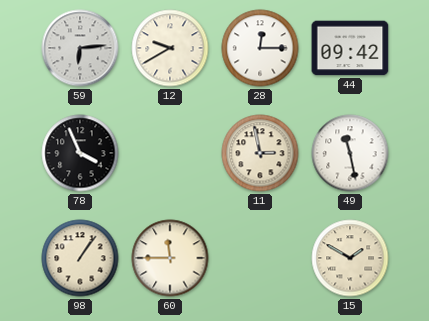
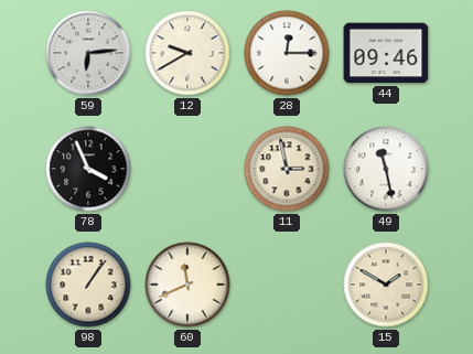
44: 09:42 -> 09:46 (386, 53)
60: 11:45 -> 11:41 (187, 285)
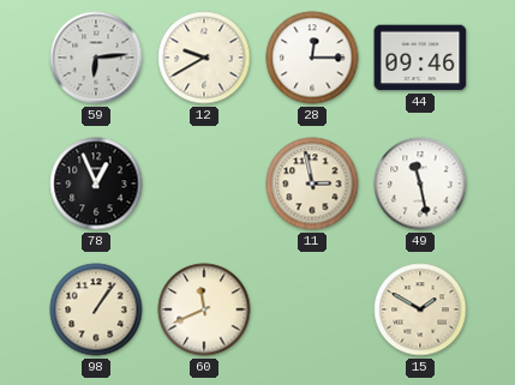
78: 3:56 -> 12:56 (96, 184)
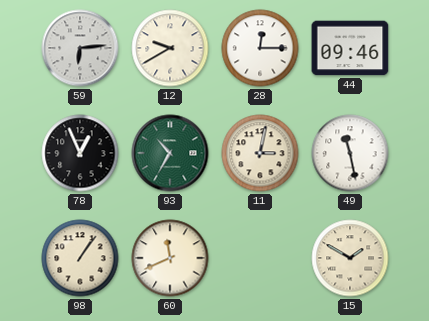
93: none -> 10:35 (170, 153)
11: 2:58 -> 3:02 (260, 153)
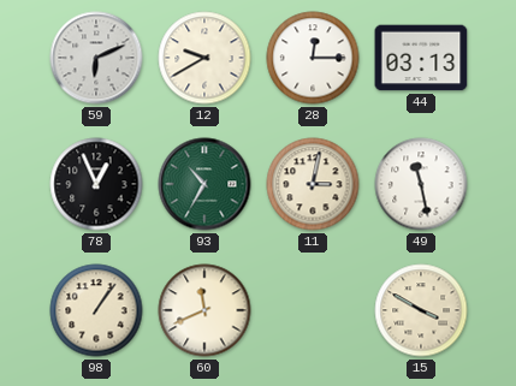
59: 6:14 -> 6:11 (96, 58)
44: 09:46 -> 03:13 (421, 58)
15: 1:50 -> 3:50 (421, 310)
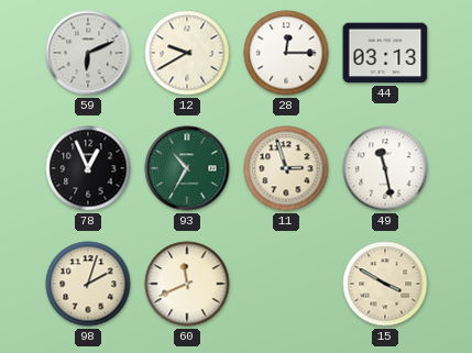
11: 3:02 -> 2:57 (286, 168)
98: 1:06 -> 2:03 (88, 284)
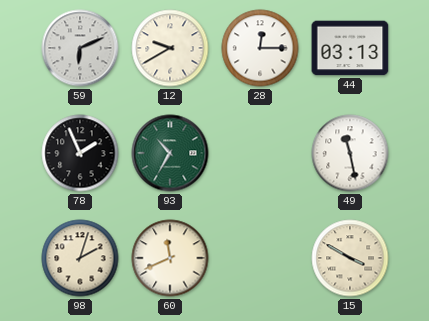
78: 12:56 -> 1:56 (80, 153)
11: 2:57 -> none (286, 168)
